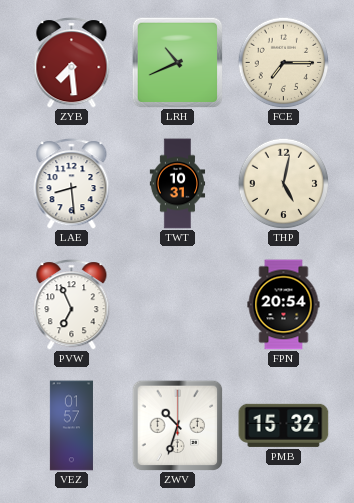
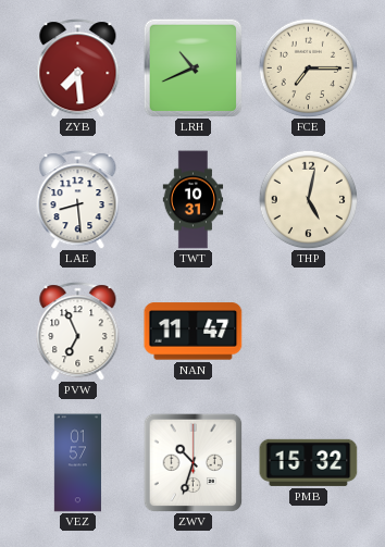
NAN: none -> 11:47 (194, 332)
FPN: 20:54 -> none (284, 305)
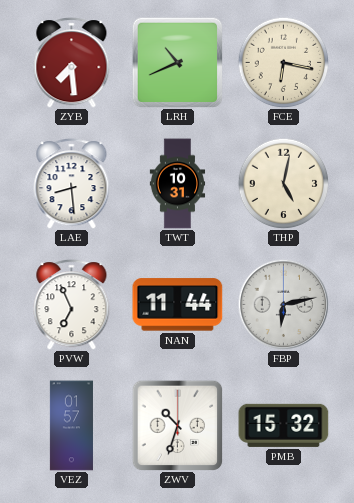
FCE: 7:15 -> 6:17 (283, 62)
NAN: 11:47 -> 11:44 (178, 305)
FBP: none -> 6:13 (283, 304)
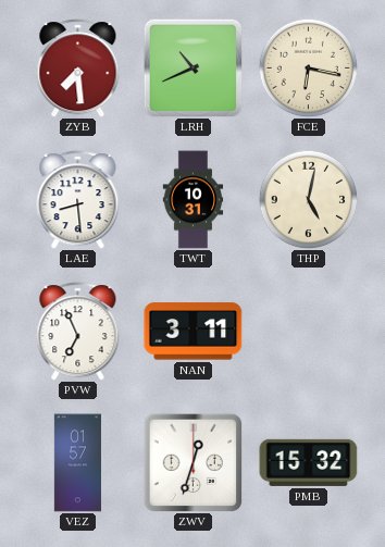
NAN: 11:44 -> 3:11 (194, 332)
FBP: 6:13 -> none (283, 304)
ZWV: 10:33 -> 12:33 (192, 462)
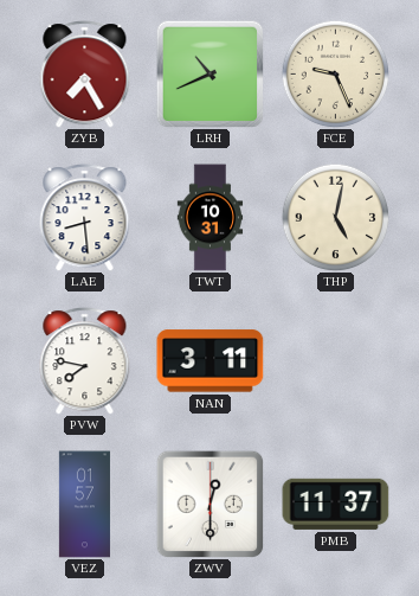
ZYB: 7:29 -> 7:25 (85, 75)
FCE: 6:17 -> 9:26 (335, 73)
PVW: 6:56 -> 7:47 (85, 361)
ZWV: 12:33 -> 12:30 (209, 504)
PMB: 15:32 -> 11:37 (336, 504)
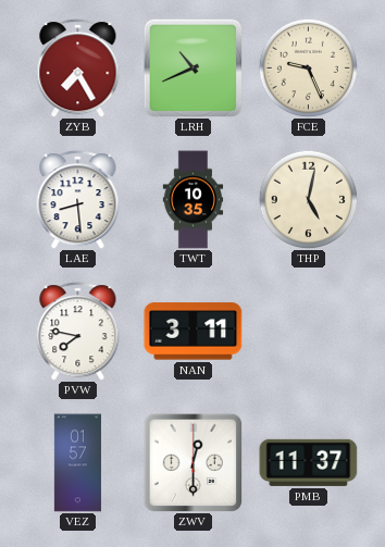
TWT: 10:31 -> 10:35 (194, 200)
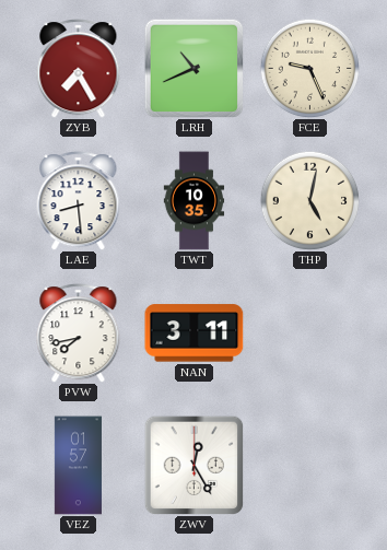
PVW: 7:47 -> 7:43 (79, 333)
ZWV: 12:30 -> 12:25 (193, 465)
PMB: 11:37 -> none (309, 462)
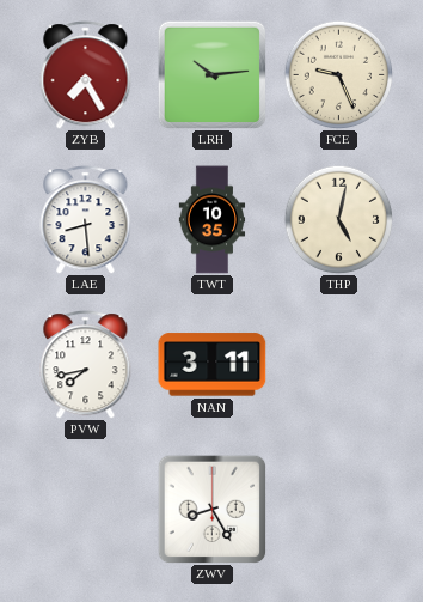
LRH: 10:41 -> 10:14 (211, 74)
VEZ: 01:57 -> none (78, 466)
ZWV: 12:25 -> 8:25 (211, 509)
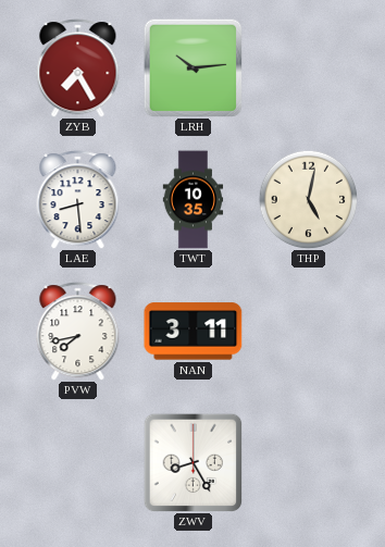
FCE: 9:26 -> none (338, 74)
